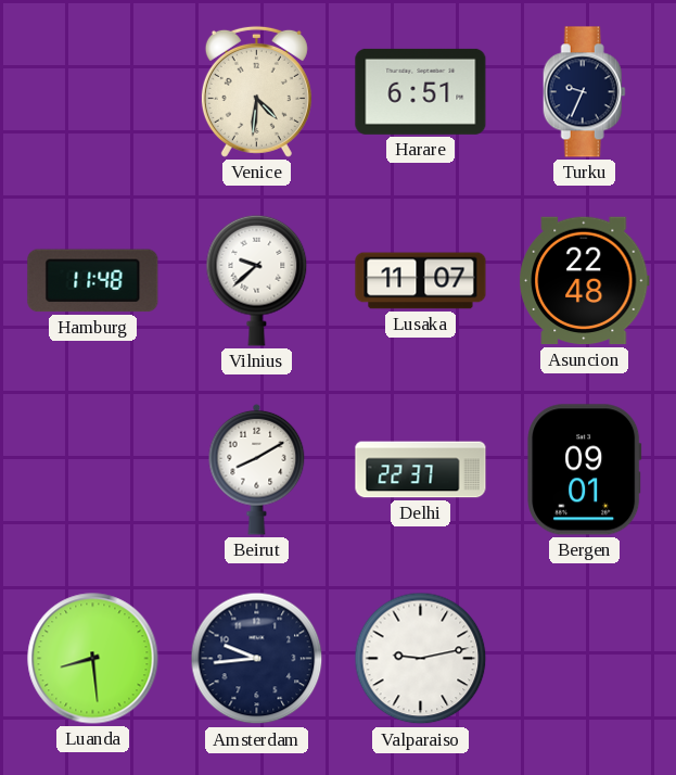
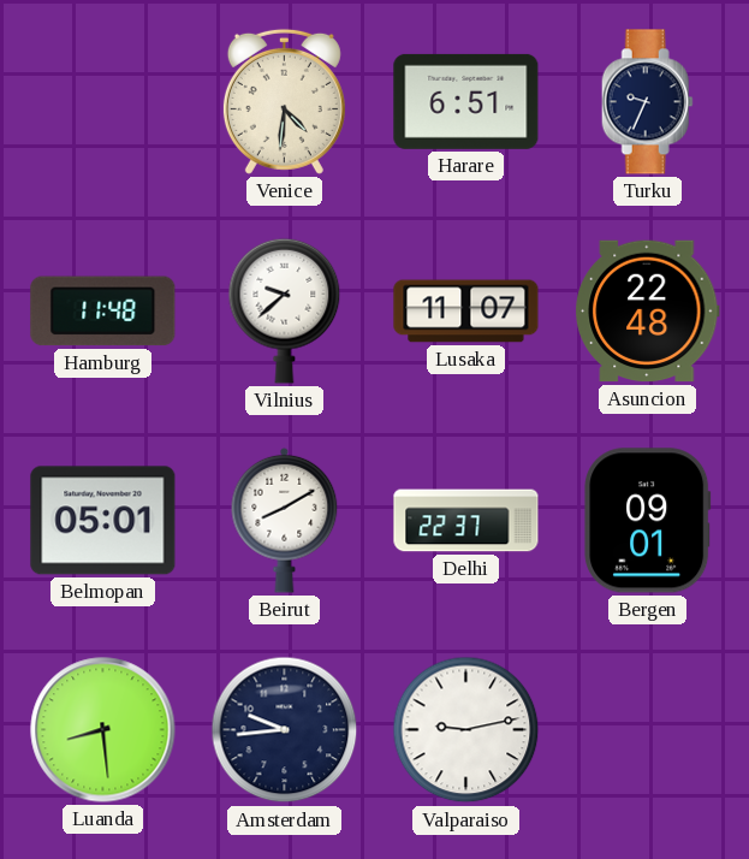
Belmopan: none -> 05:01 (103, 521)
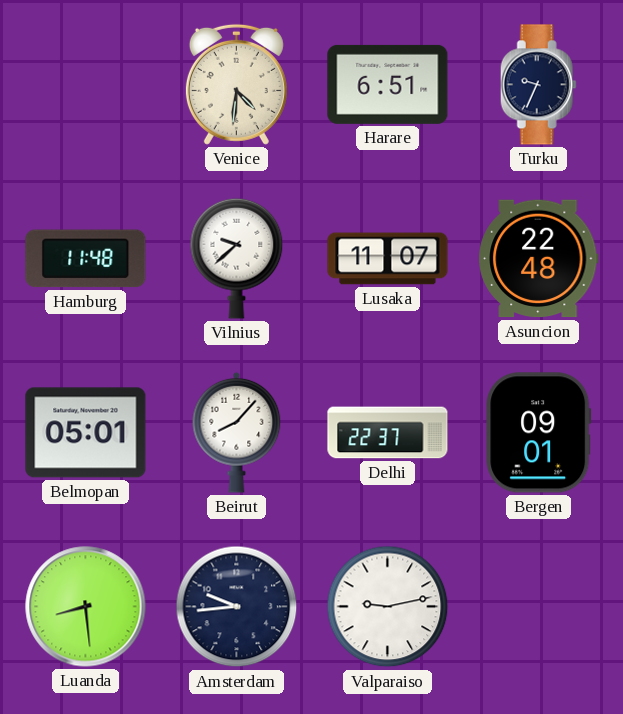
Beirut: 8:10 -> 8:07 (237, 432)
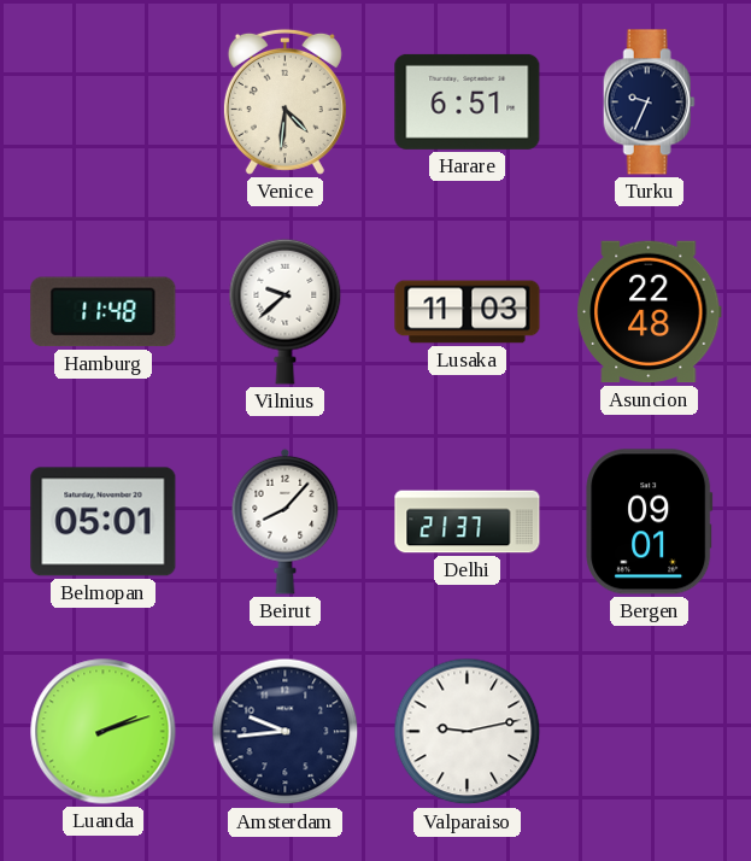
Lusaka: 11:07 -> 11:03 (468, 312)
Delhi: 22:37 -> 21:37 (468, 522)
Luanda: 8:29 -> 2:12 (104, 732)
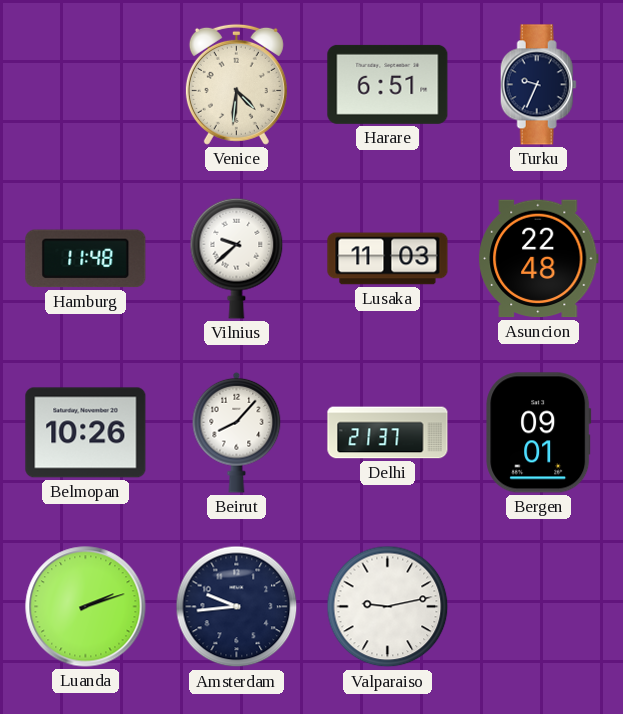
Belmopan: 05:01 -> 10:26 (86, 433)
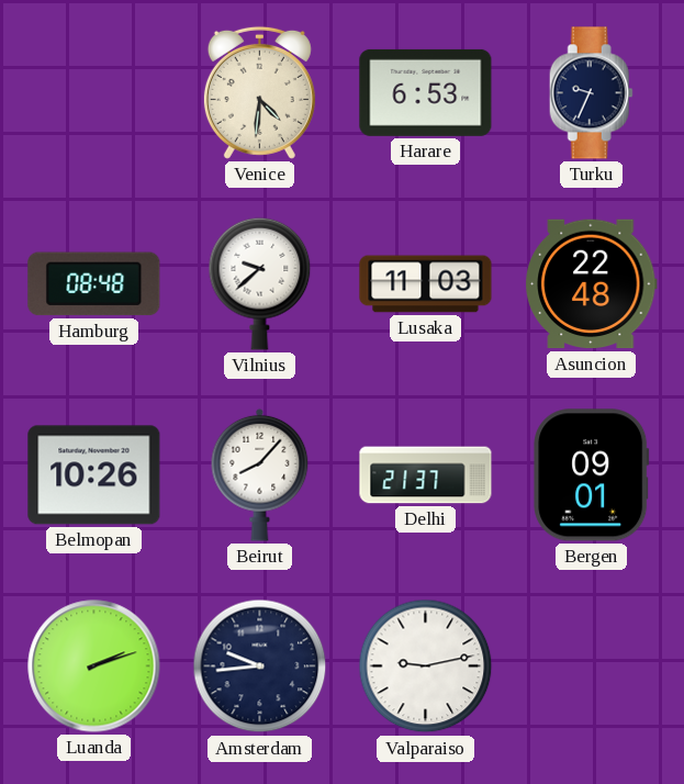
Harare: 6:51 -> 6:53 (426, 92)
Hamburg: 11:48 -> 08:48 (94, 284)
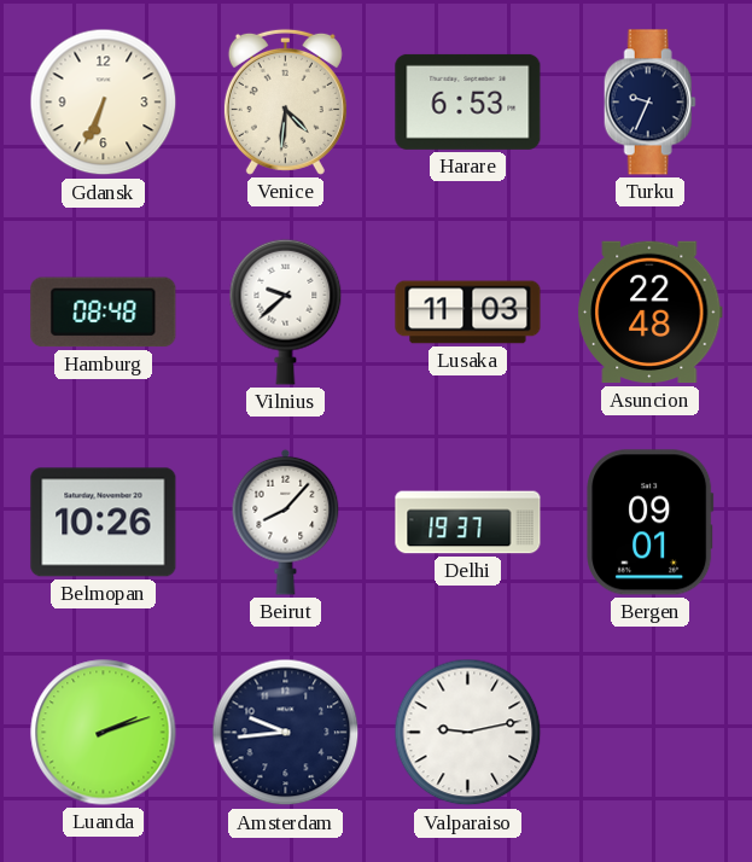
Gdansk: none -> 6:34 (104, 103)
Delhi: 21:37 -> 19:37 (468, 523)
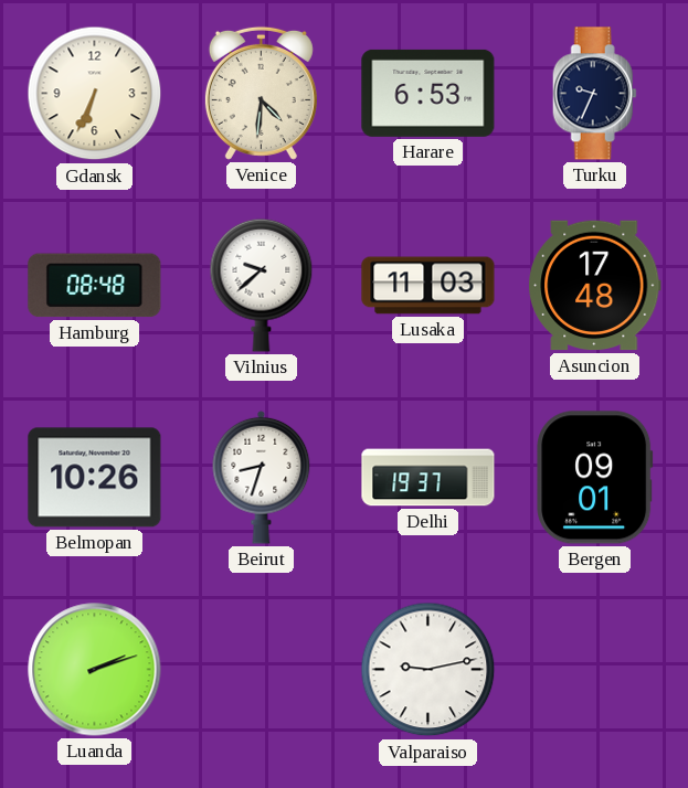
Asuncion: 22:48 -> 17:48 (595, 286)
Beirut: 8:07 -> 8:33 (262, 477)
Amsterdam: 9:44 -> none (286, 733)
